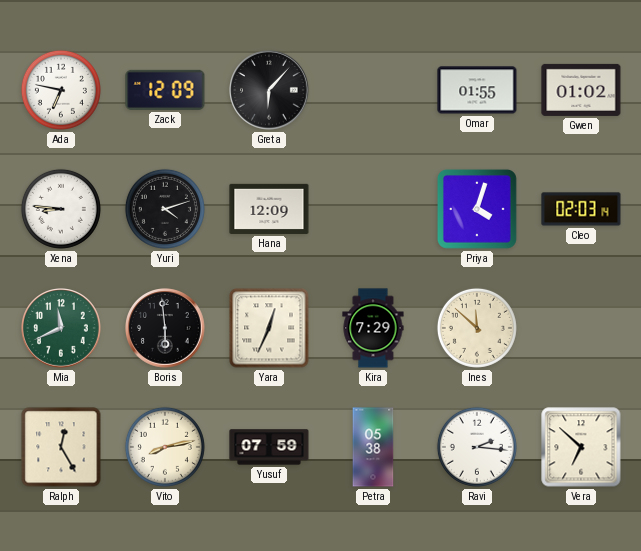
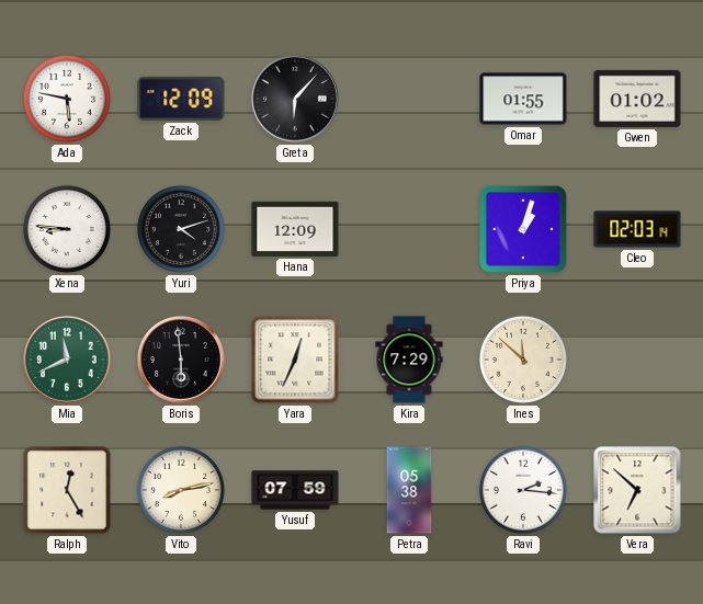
Ada: 6:47 -> 5:47 (67, 99)
Priya: 4:03 -> 1:03 (523, 229)
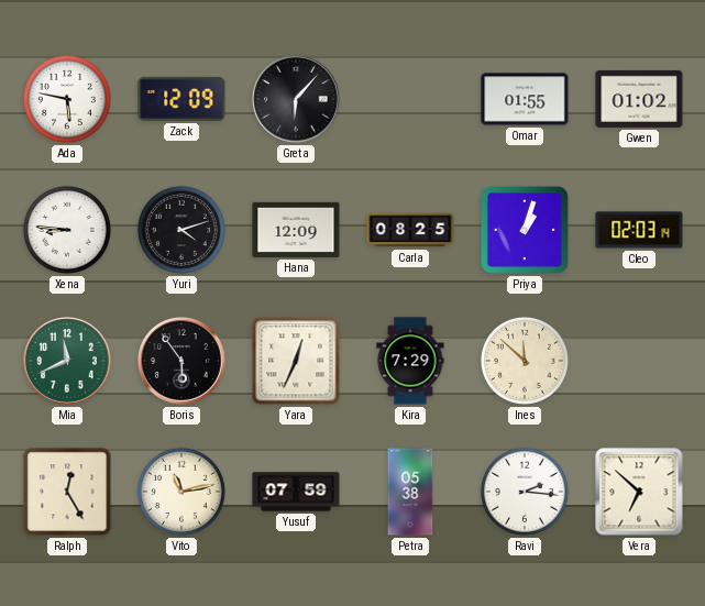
Carla: none -> 08:25 (410, 230)
Boris: 5:59 -> 5:54 (183, 361)
Vito: 8:13 -> 11:13 (181, 492)
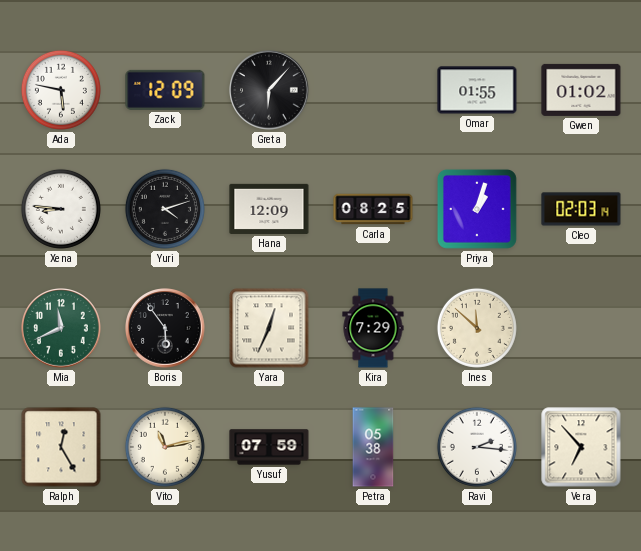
Vera: 6:52 -> 6:53 (581, 447)
